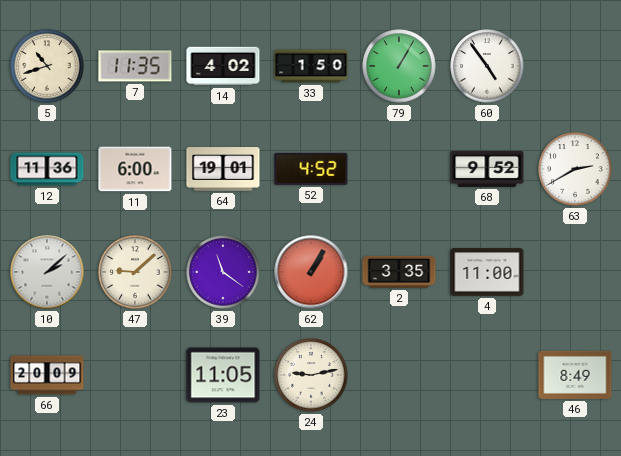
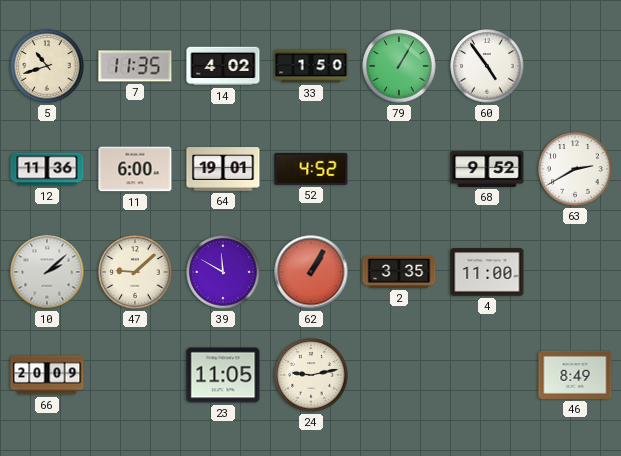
39: 11:21 -> 11:50 (223, 272)
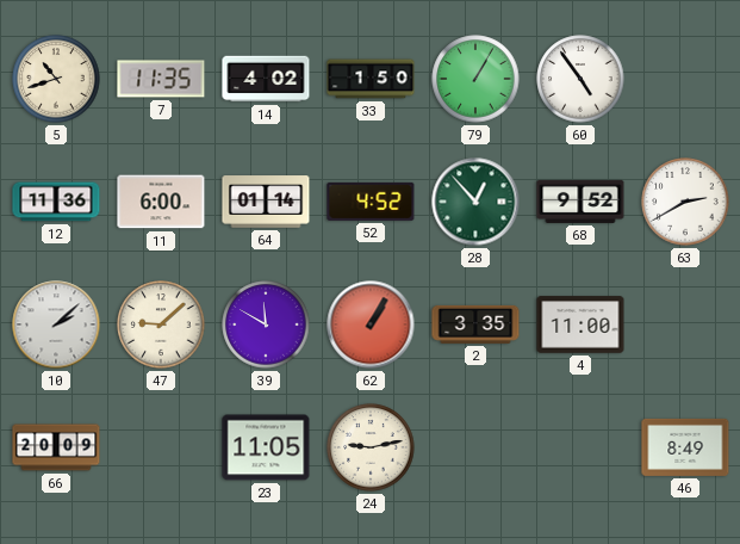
64: 19:01 -> 01:14 (266, 202)
28: none -> 12:53 (475, 202)
